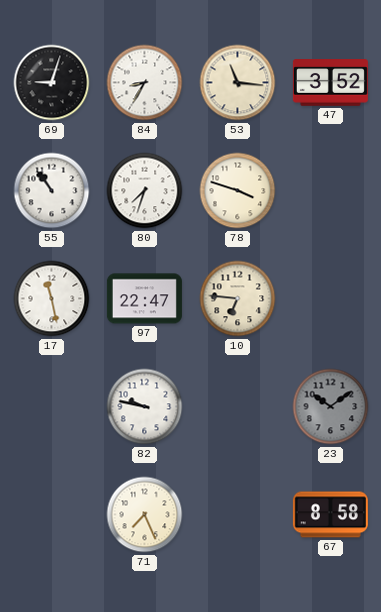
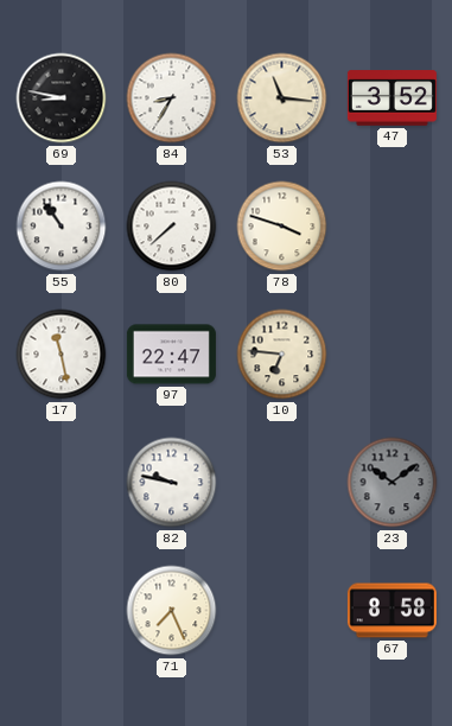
69: 9:03 -> 8:47 (62, 98)
80: 7:33 -> 7:38 (172, 227)
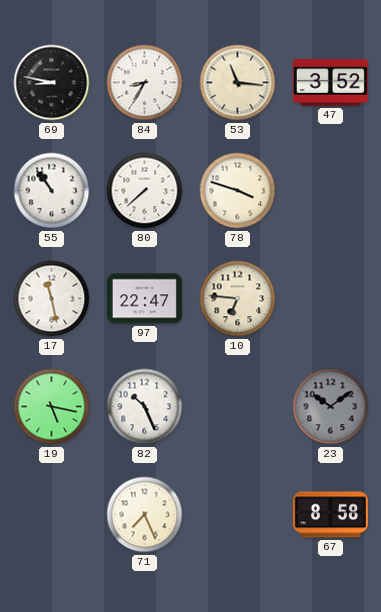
19: none -> 5:17 (52, 407)
82: 9:47 -> 10:26 (145, 407)
